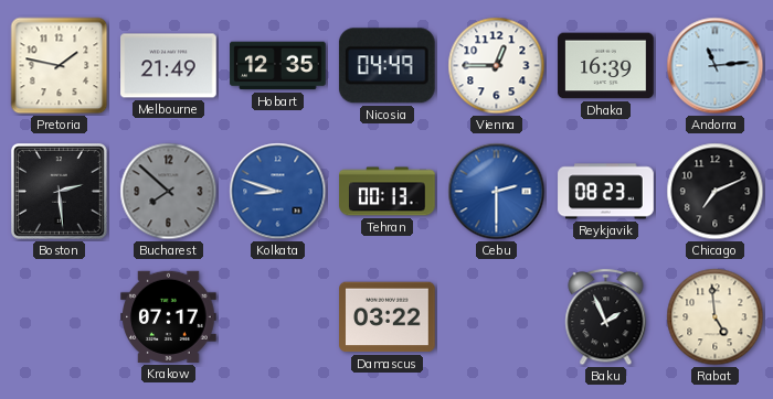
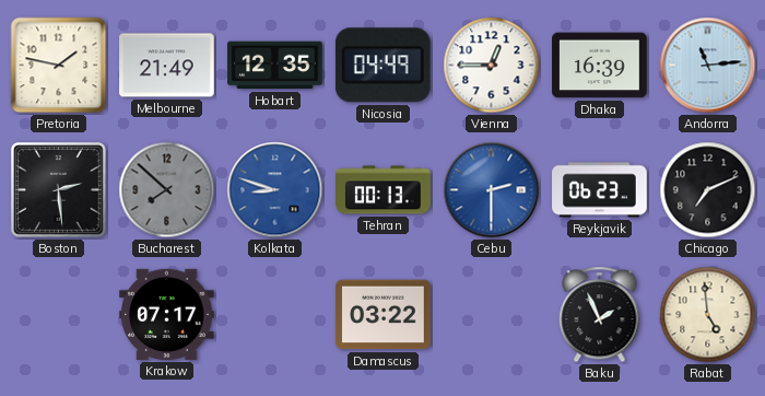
Reykjavik: 08:23 -> 06:23 (600, 190)
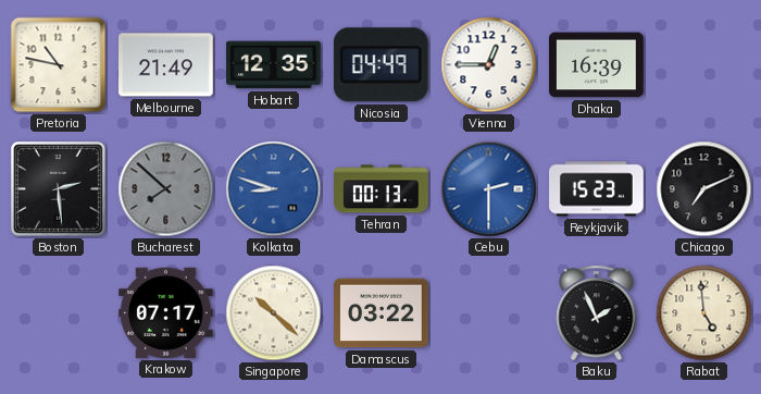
Pretoria: 1:47 -> 10:47 (59, 65)
Andorra: 11:14 -> none (708, 66)
Reykjavik: 06:23 -> 15:23 (597, 189)
Singapore: none -> 10:22 (274, 313)
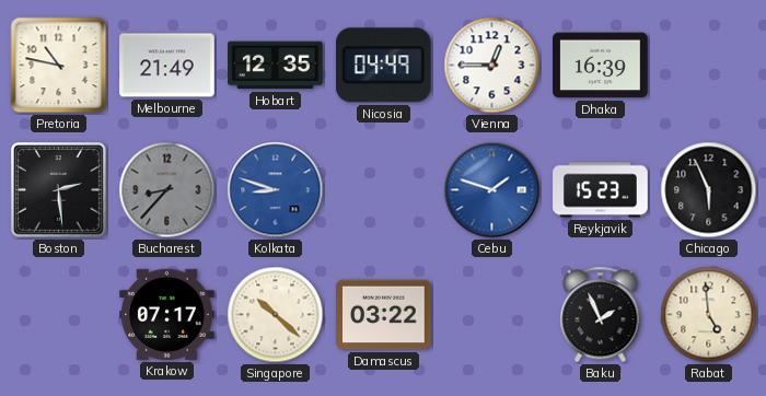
Bucharest: 7:52 -> 8:37 (167, 190)
Tehran: 00:13 -> none (382, 189)
Cebu: 2:30 -> 1:48 (492, 190)
Chicago: 7:11 -> 5:56 (709, 190)
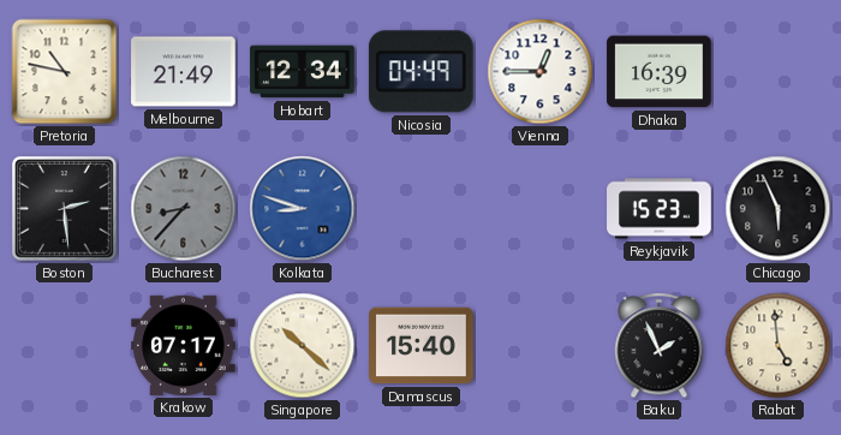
Hobart: 12:35 -> 12:34 (303, 72)
Cebu: 1:48 -> none (492, 190)
Damascus: 03:22 -> 15:40 (422, 346)
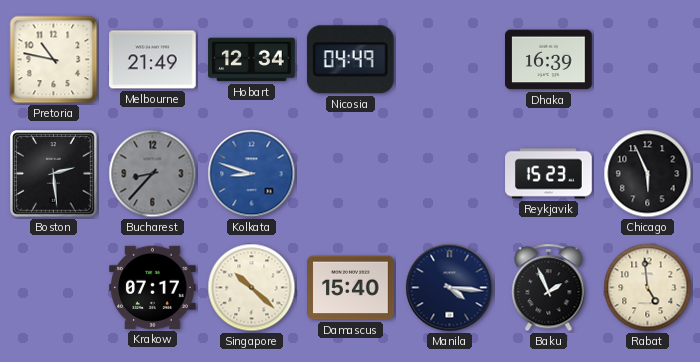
Vienna: 12:45 -> none (541, 72)
Manila: none -> 4:16 (450, 288)
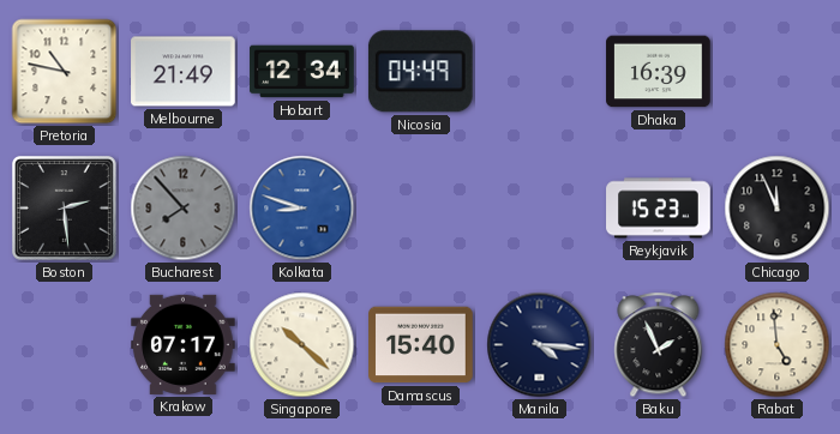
Bucharest: 8:37 -> 7:53 (184, 209)
Chicago: 5:56 -> 11:56 (778, 209)
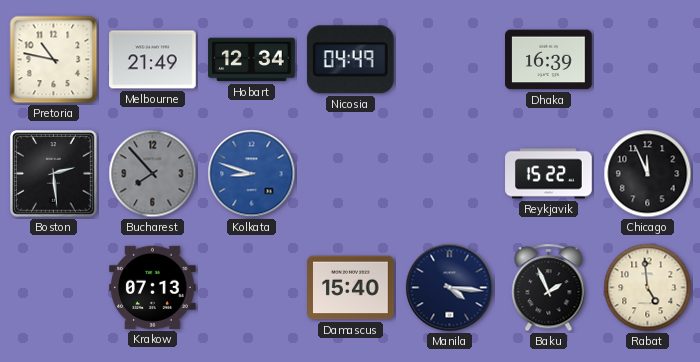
Reykjavik: 15:23 -> 15:22 (549, 174)
Krakow: 07:17 -> 07:13 (153, 287)
Singapore: 10:22 -> none (302, 345)
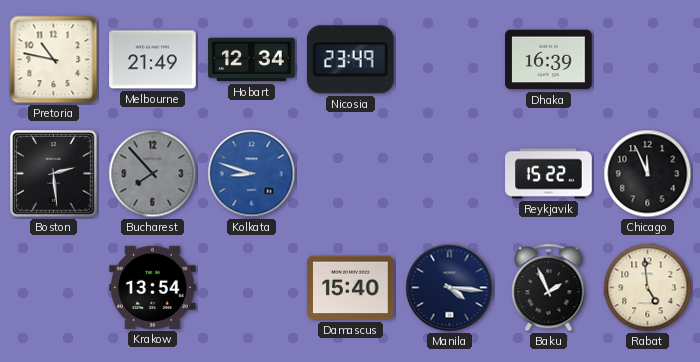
Nicosia: 04:49 -> 23:49 (350, 60)
Krakow: 07:13 -> 13:54 (153, 287)
